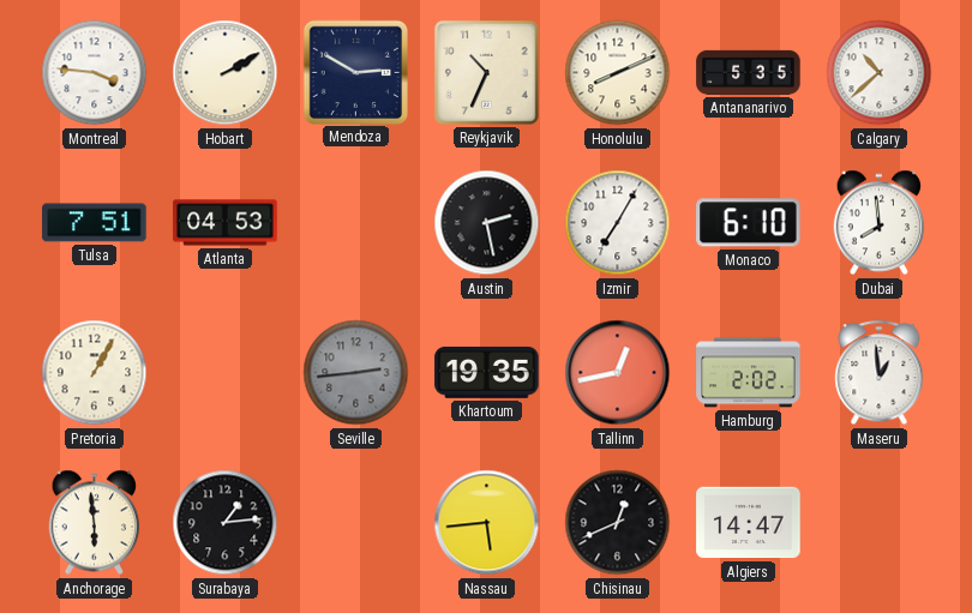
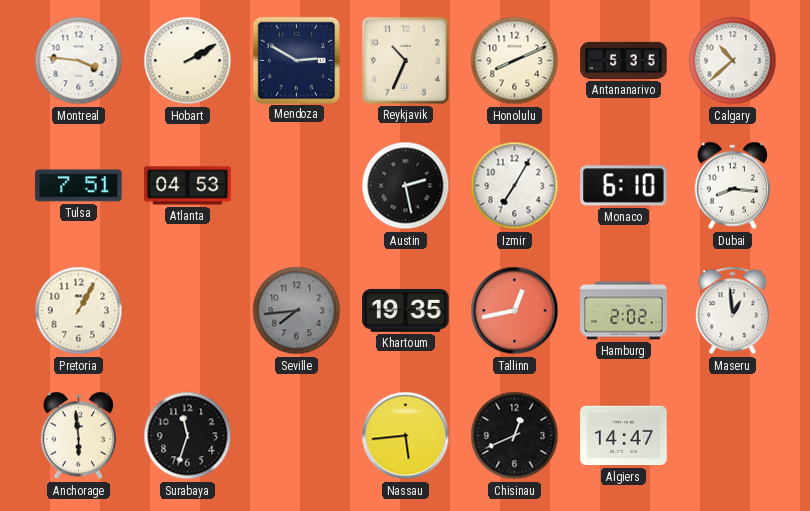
Dubai: 7:59 -> 8:16 (733, 186)
Seville: 2:44 -> 7:44 (297, 311)
Surabaya: 1:14 -> 11:33 (188, 436)
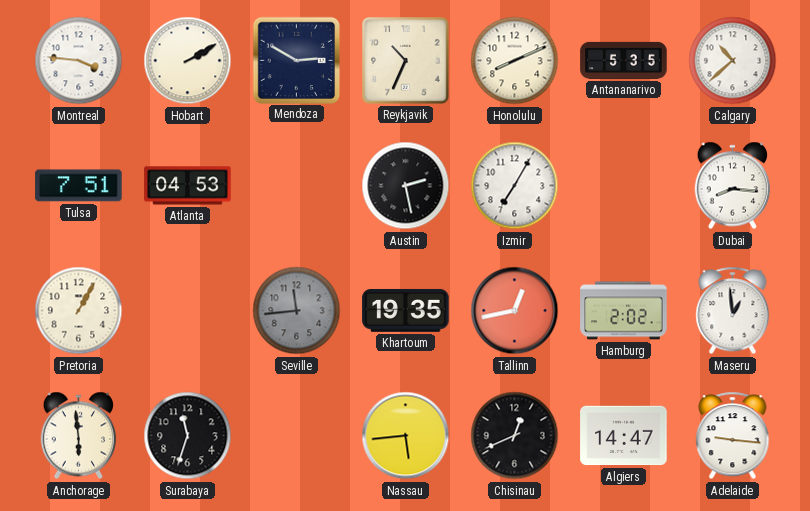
Monaco: 6:10 -> none (624, 186)
Seville: 7:44 -> 11:44 (297, 311)
Adelaide: none -> 9:16 (733, 436)
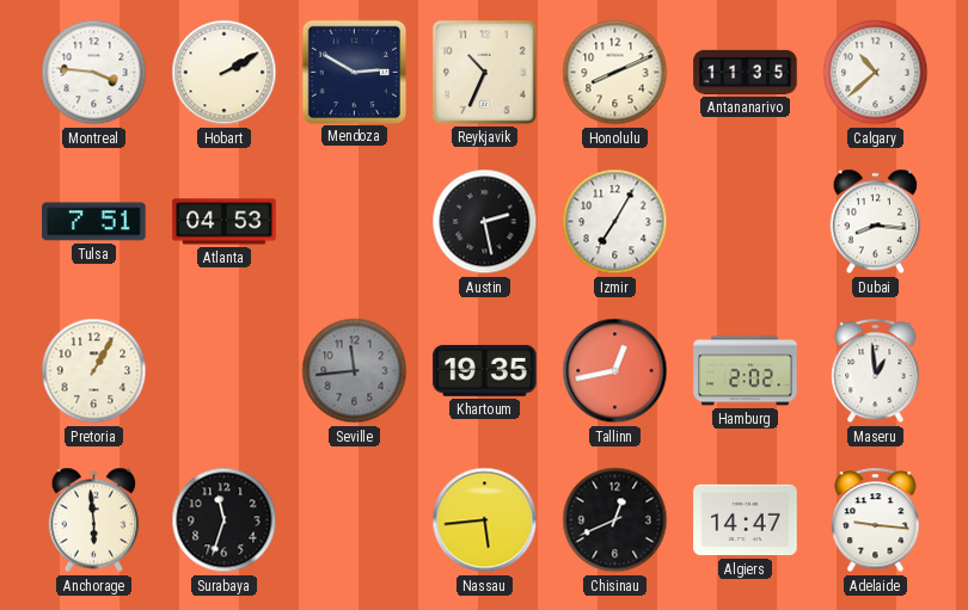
Antananarivo: 5:35 -> 11:35 (746, 72)
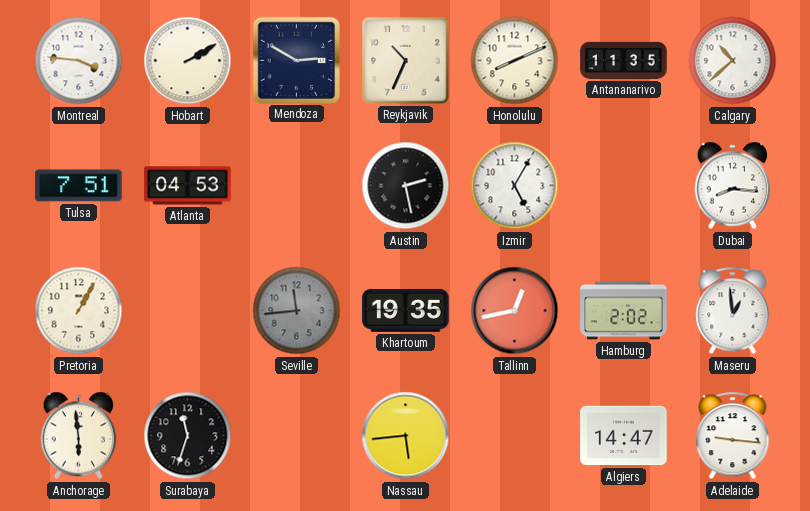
Izmir: 7:05 -> 5:05 (515, 186)
Chisinau: 12:41 -> none (615, 520)
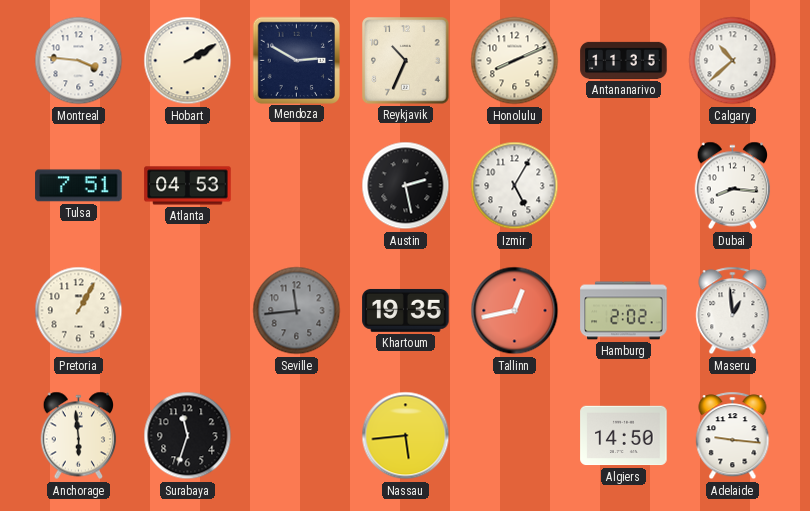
Algiers: 14:47 -> 14:50 (624, 436)
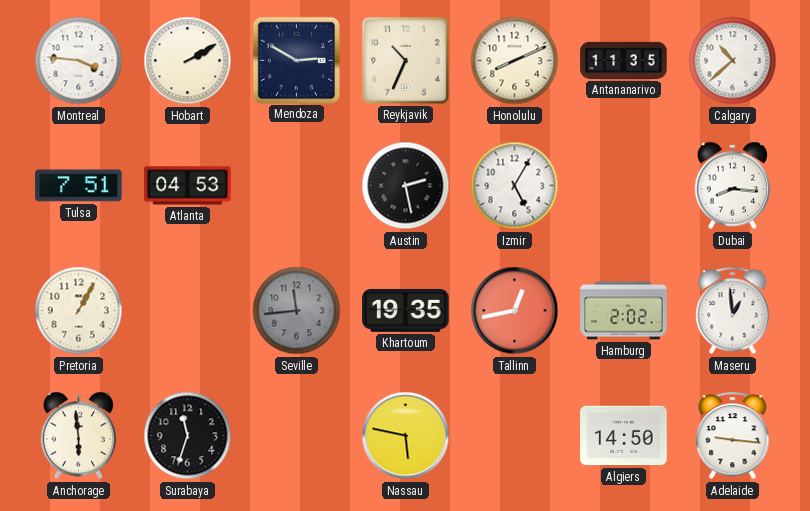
Nassau: 5:44 -> 5:47 (406, 436)
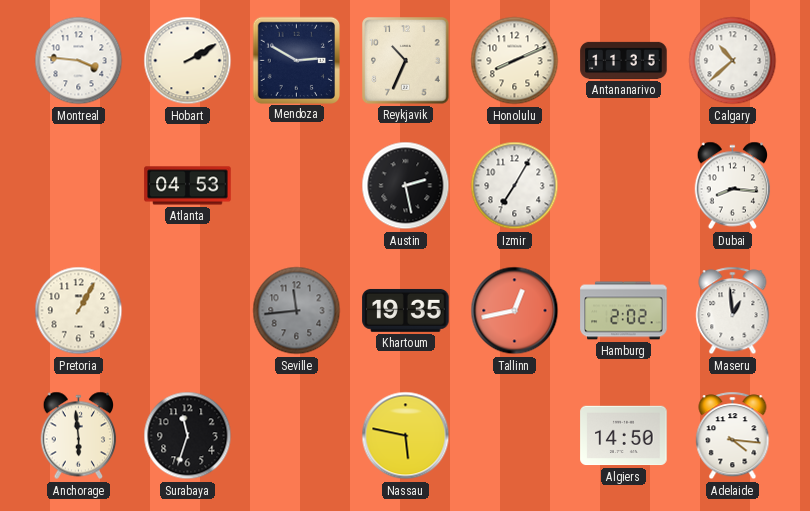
Tulsa: 7:51 -> none (79, 186)
Izmir: 5:05 -> 7:05 (515, 186)
Adelaide: 9:16 -> 4:16 (733, 436)
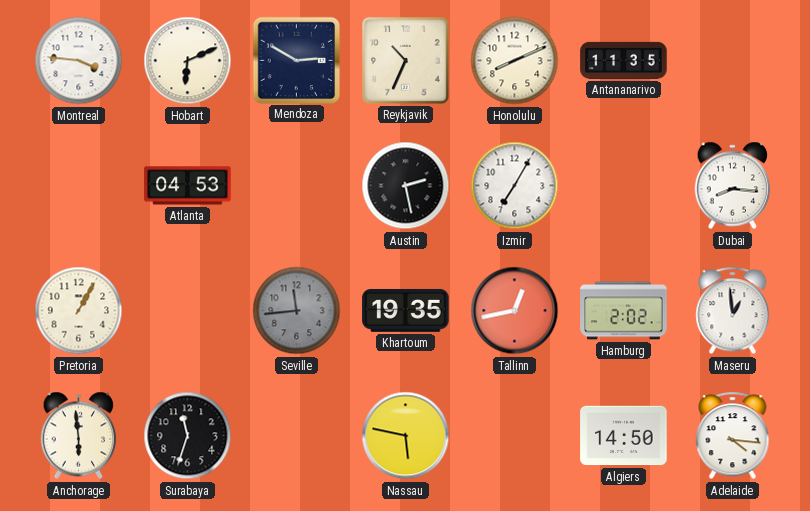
Hobart: 2:10 -> 6:11 (188, 61)
Calgary: 10:38 -> none (733, 61)
